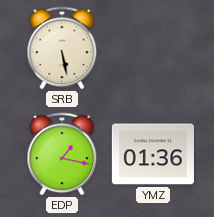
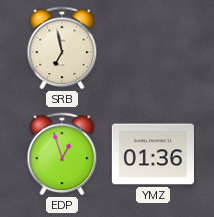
SRB: 5:28 -> 6:58 (62, 48)
EDP: 1:17 -> 12:57 (62, 154)
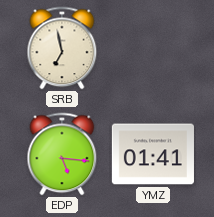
EDP: 12:57 -> 5:16 (62, 154)
YMZ: 01:36 -> 01:41 (153, 154)
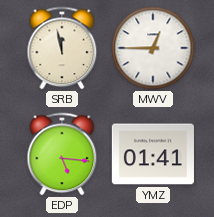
SRB: 6:58 -> 11:58 (62, 48)
MWV: none -> 12:45 (153, 48)
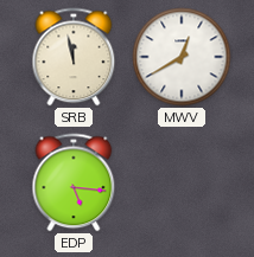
MWV: 12:45 -> 12:40 (182, 57)
YMZ: 01:41 -> none (153, 154)
